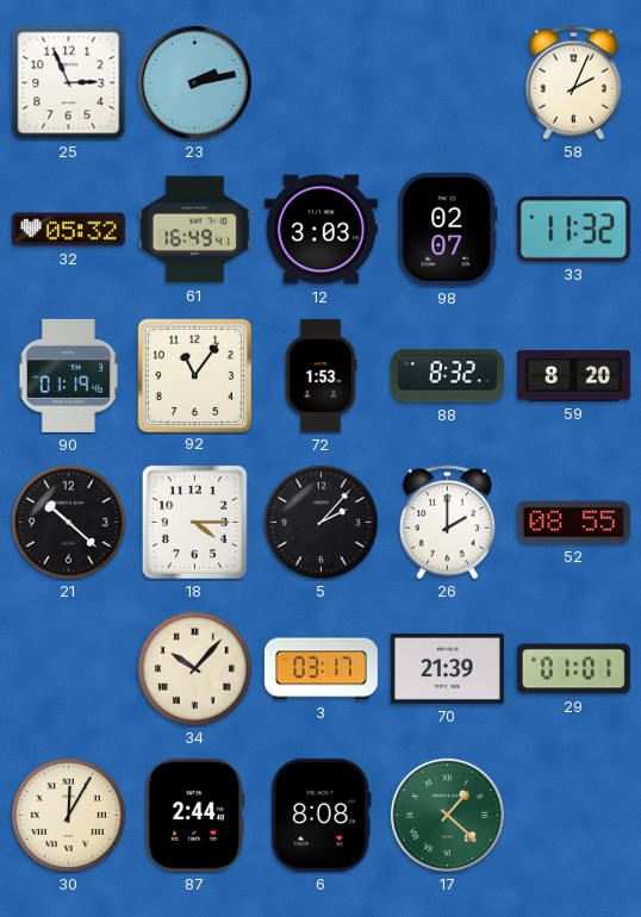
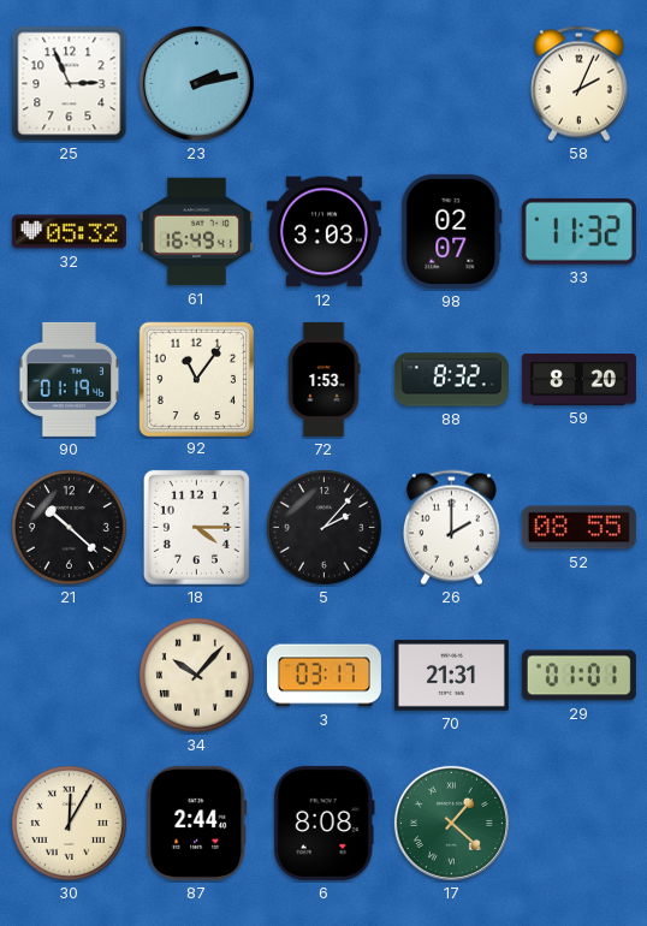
70: 21:39 -> 21:31 (451, 676)
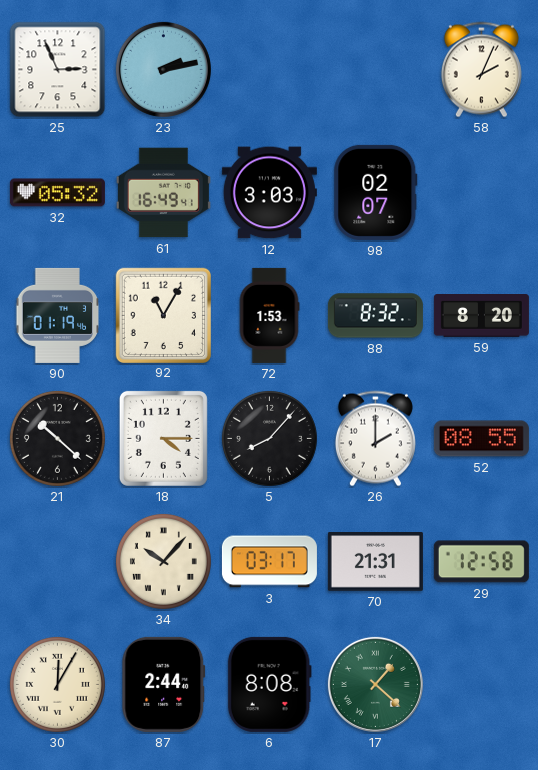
33: 11:32 -> none (578, 231)
92: 11:06 -> 11:05 (163, 315)
5: 2:07 -> 8:07 (269, 438)
29: 01:01 -> 12:58 (481, 562)
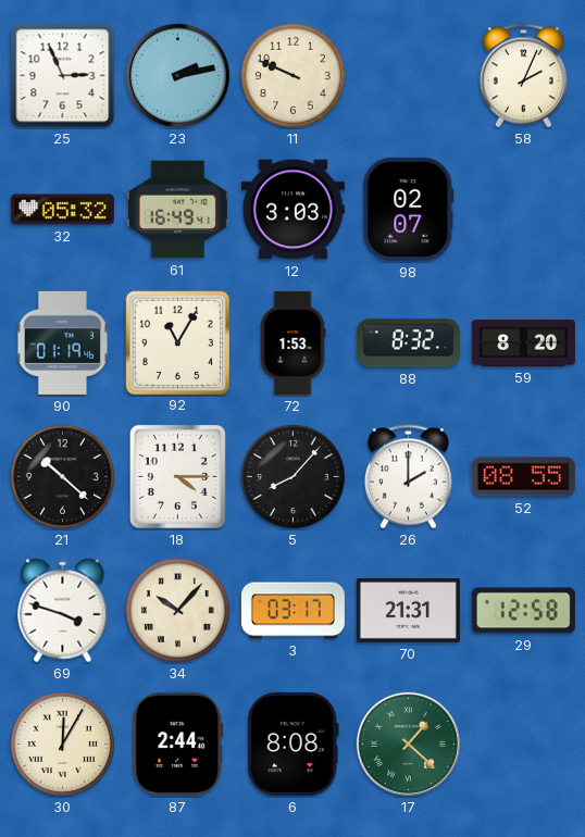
11: none -> 9:49 (292, 75)
69: none -> 3:48 (63, 611)
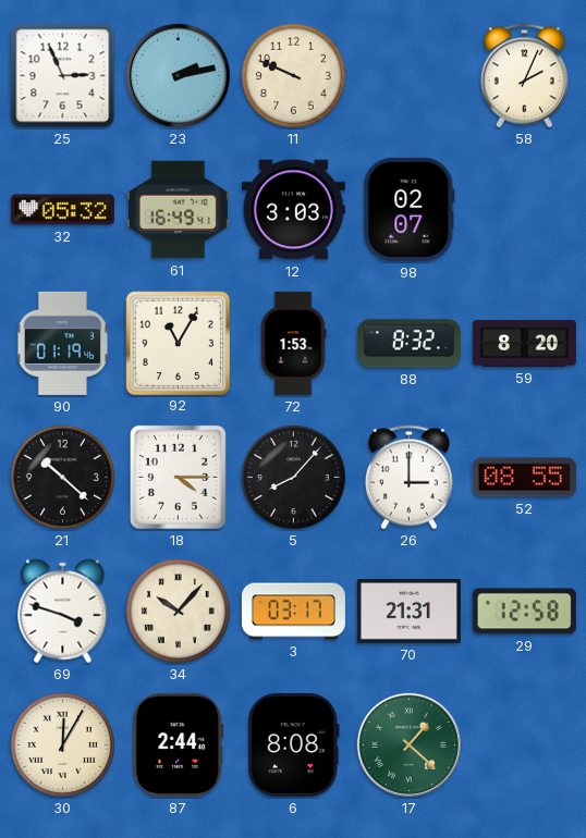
26: 2:00 -> 3:00 (408, 478)
